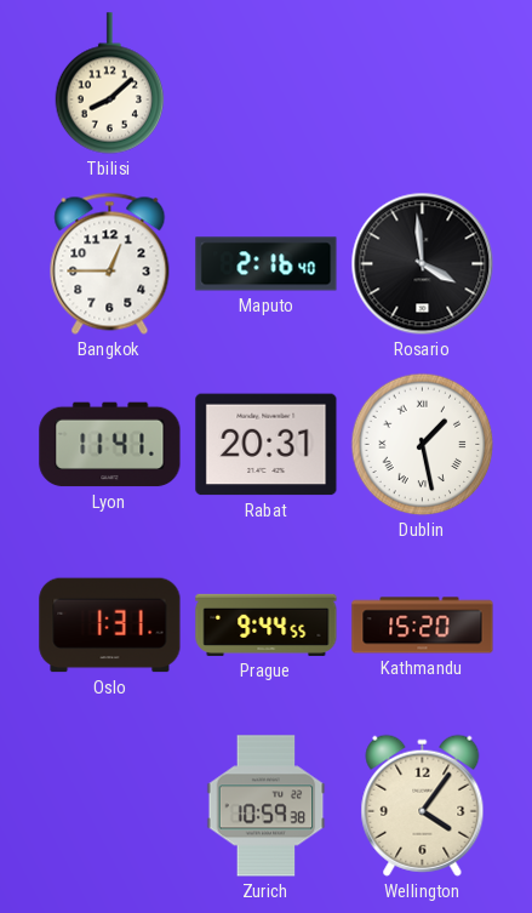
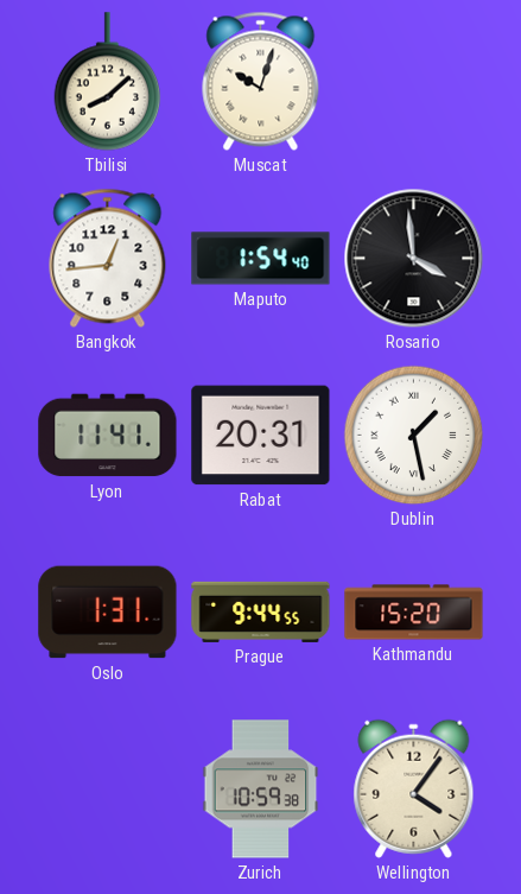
Muscat: none -> 10:03 (261, 81)
Bangkok: 12:45 -> 12:44 (108, 258)
Maputo: 2:16 -> 1:54 (261, 259)
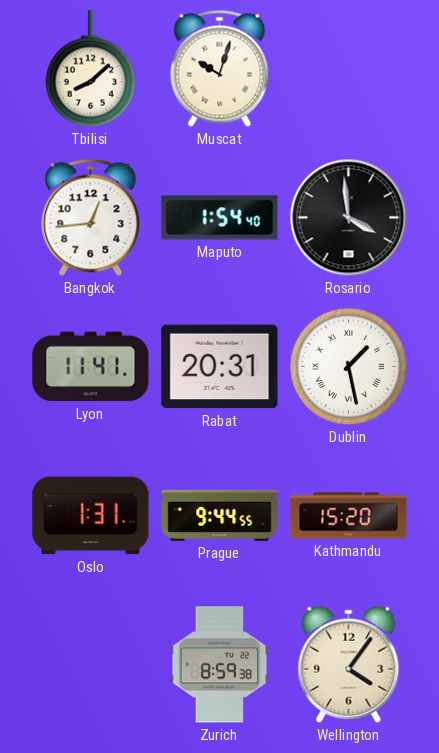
Zurich: 10:59 -> 8:59 (220, 665)
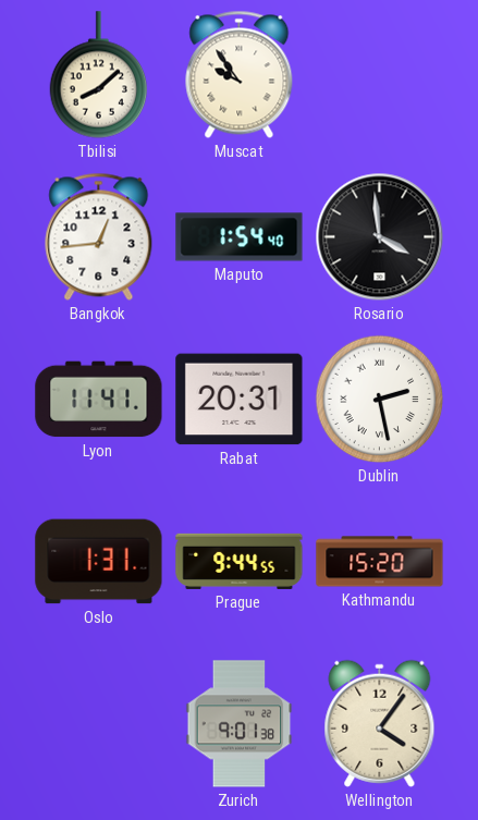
Muscat: 10:03 -> 9:54 (240, 74)
Dublin: 1:28 -> 2:28 (380, 400)
Zurich: 8:59 -> 9:01 (240, 724)
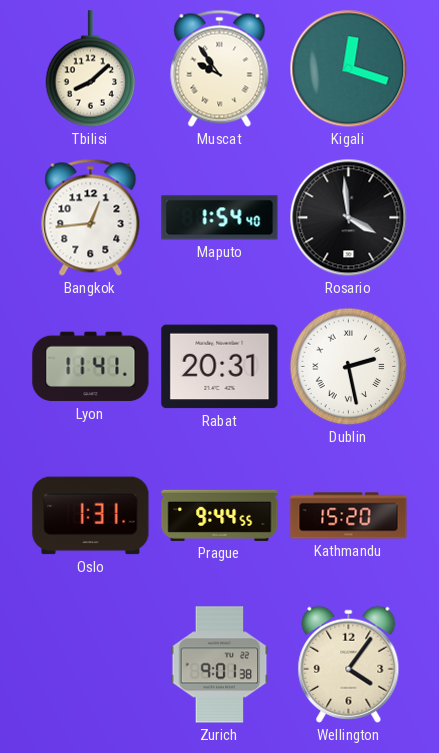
Kigali: none -> 12:18 (349, 69)
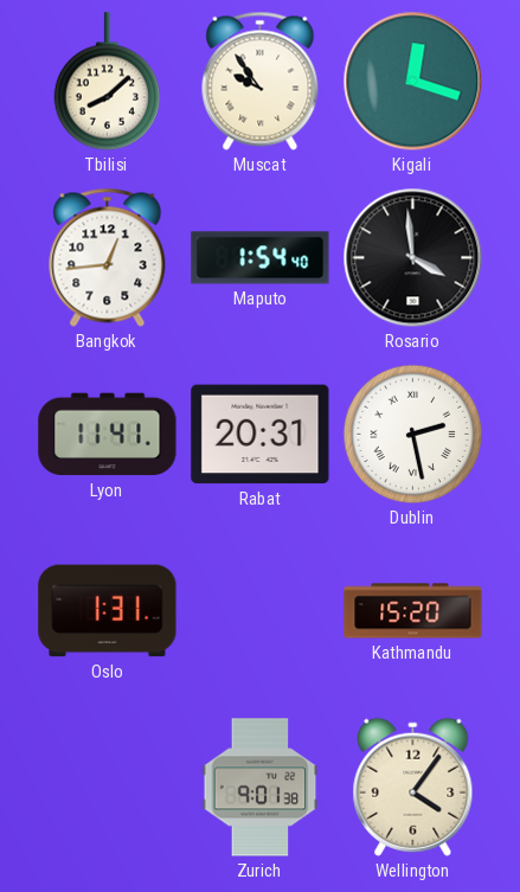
Prague: 9:44 -> none (220, 515)
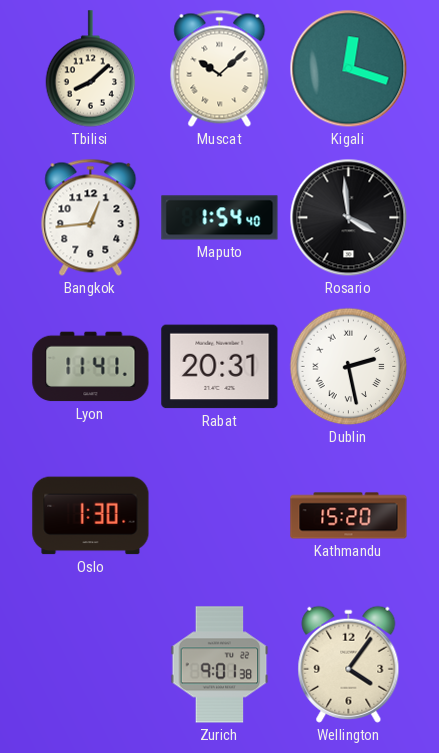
Muscat: 9:54 -> 10:08 (220, 68)
Oslo: 1:31 -> 1:30 (91, 516)
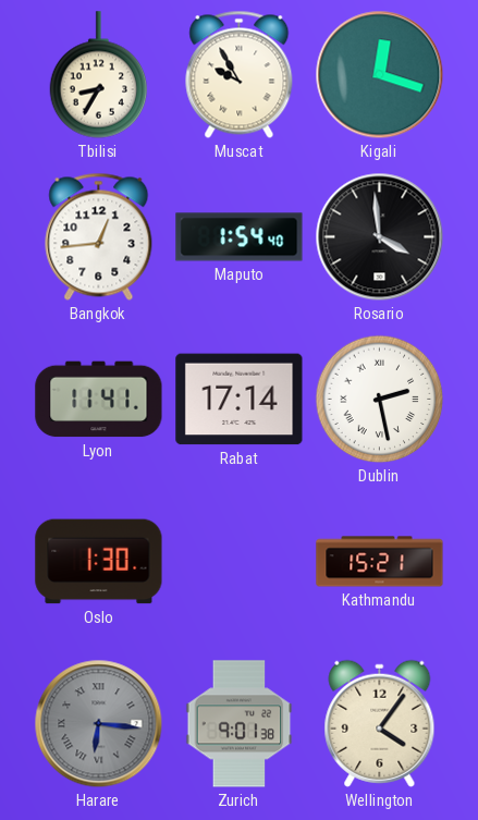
Tbilisi: 8:08 -> 8:35 (99, 75)
Muscat: 10:08 -> 9:55 (240, 74)
Rabat: 20:31 -> 17:14 (240, 400)
Kathmandu: 15:20 -> 15:21 (380, 562)
Harare: none -> 6:16 (99, 724)
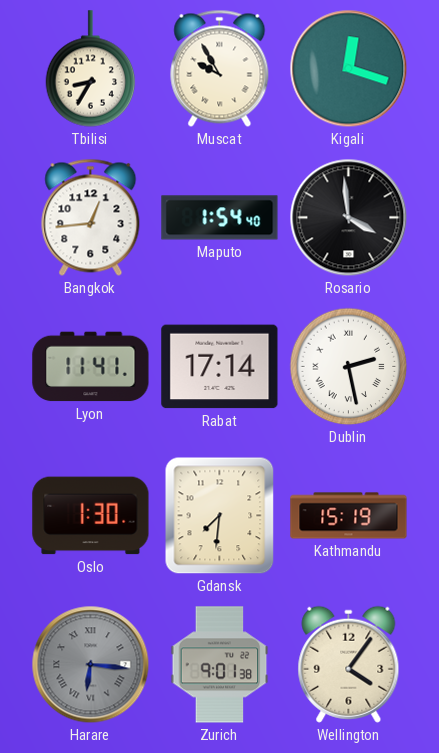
Gdansk: none -> 7:31 (220, 516)
Kathmandu: 15:21 -> 15:19 (349, 516)
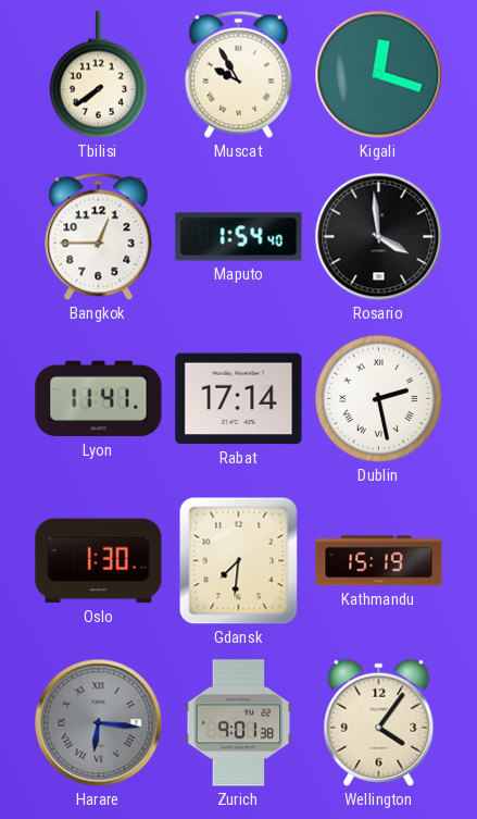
Tbilisi: 8:35 -> 7:39 (99, 75)
Bangkok: 12:44 -> 12:45 (99, 236)
